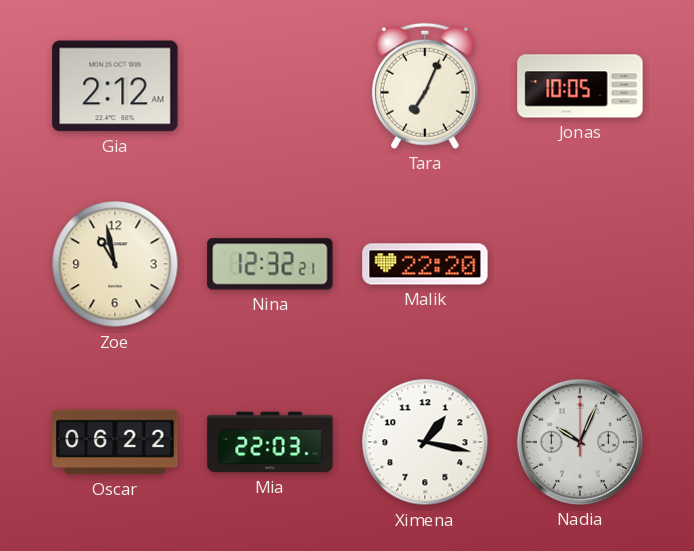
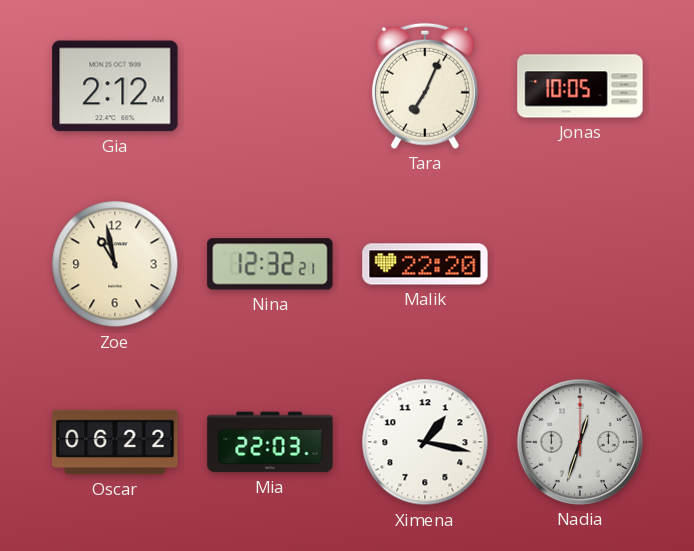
Nadia: 10:04 -> 12:33 (580, 442)
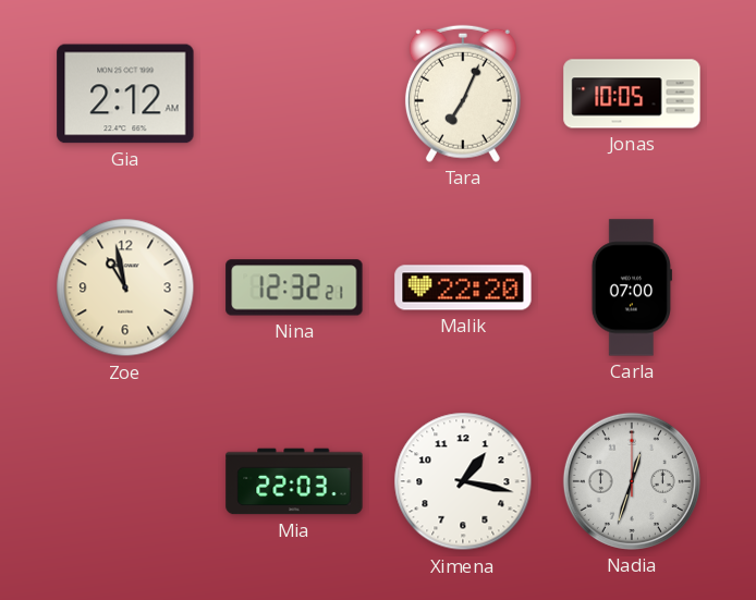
Carla: none -> 07:00 (632, 287)
Oscar: 06:22 -> none (115, 442)
